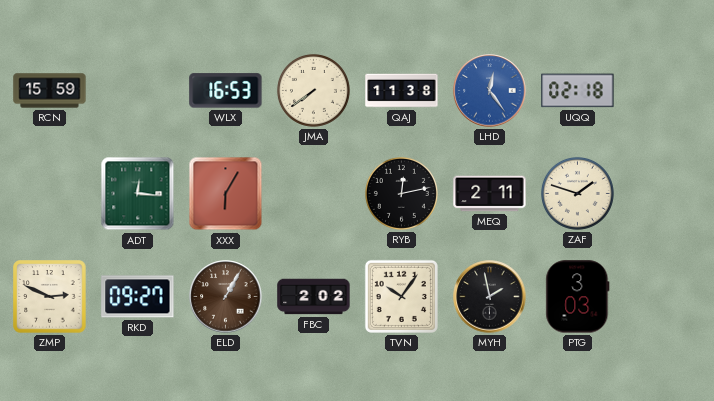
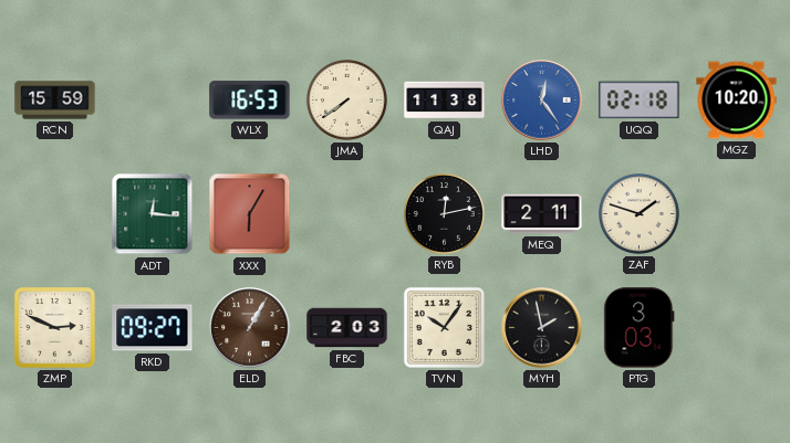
MGZ: none -> 10:20 (737, 101)
FBC: 2:02 -> 2:03 (347, 328)
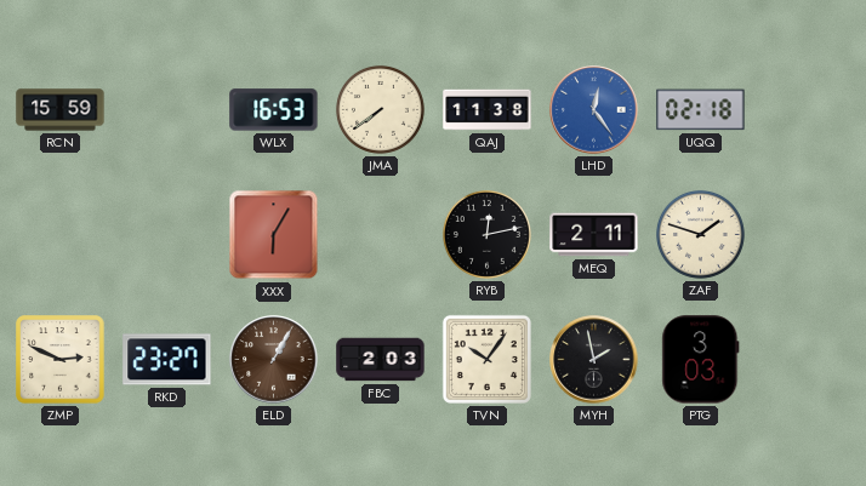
MGZ: 10:20 -> none (737, 101)
ADT: 12:16 -> none (153, 214)
RKD: 09:27 -> 23:27 (167, 360)
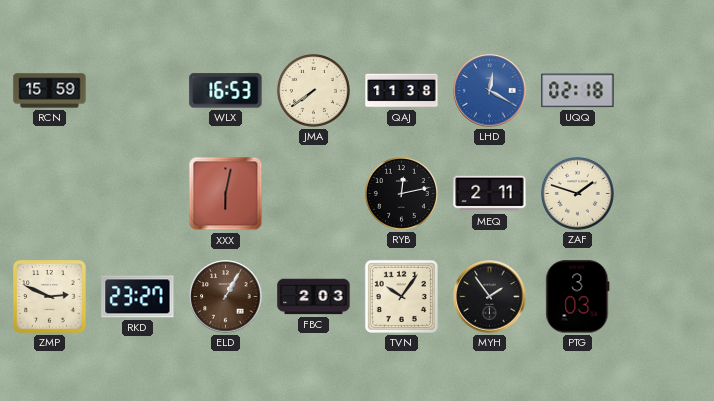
LHD: 12:24 -> 12:20 (490, 91)
XXX: 6:05 -> 6:02 (226, 194)
MYH: 1:58 -> 1:54 (490, 297)
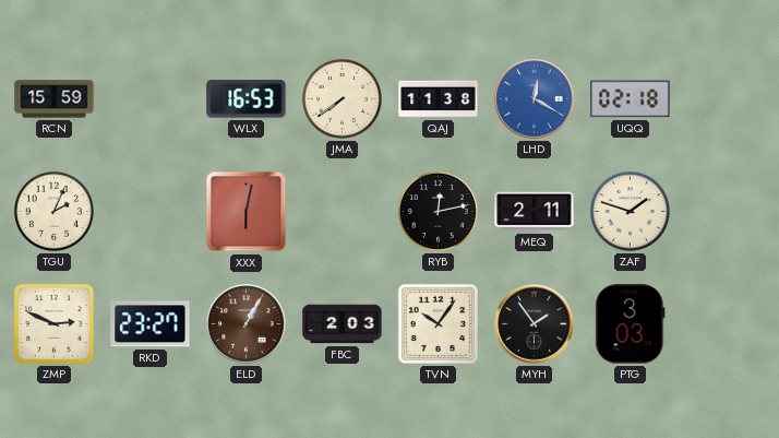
TGU: none -> 2:04 (53, 211)
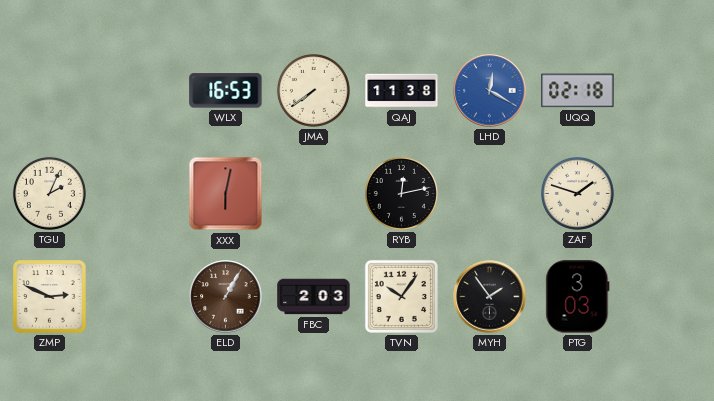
RCN: 15:59 -> none (55, 99)
MEQ: 2:11 -> none (535, 212)
RKD: 23:27 -> none (151, 324)
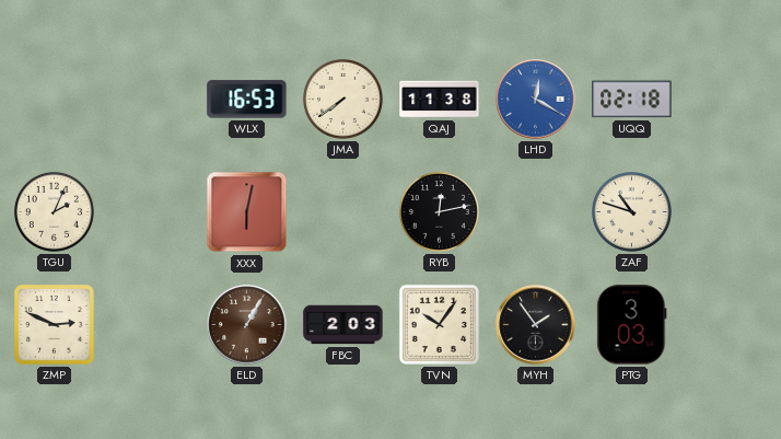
ZAF: 1:48 -> 10:48 (631, 211)
